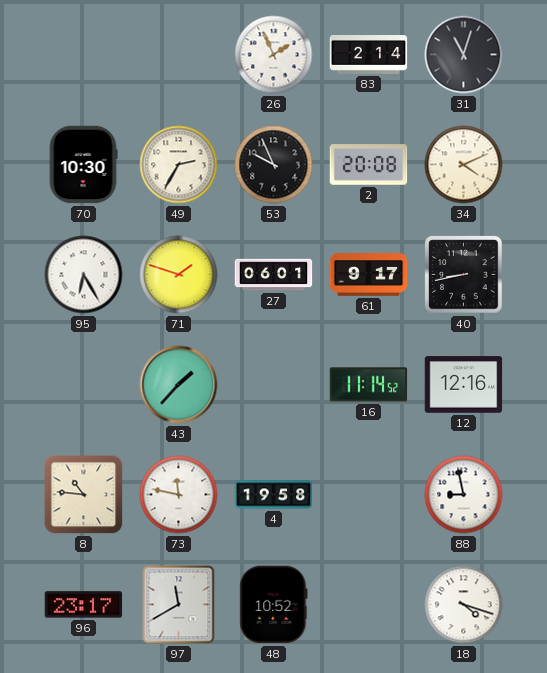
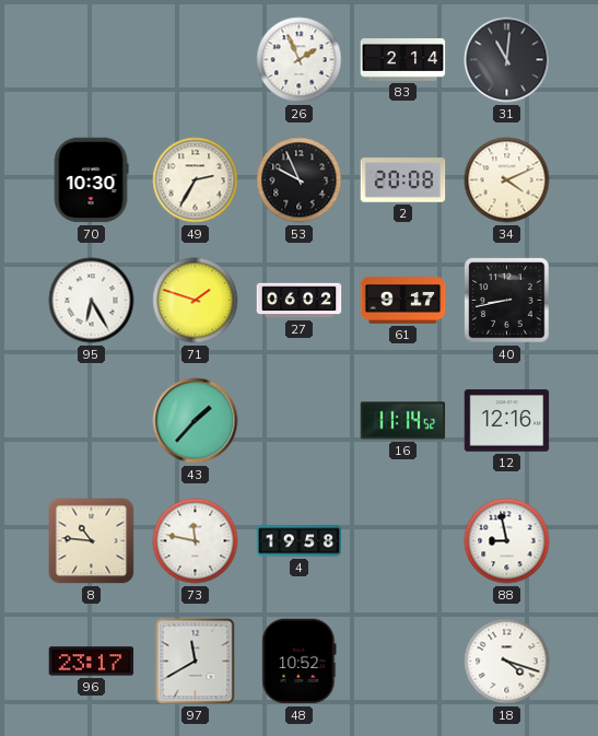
31: 11:03 -> 11:01 (507, 60)
27: 06:01 -> 06:02 (300, 301)
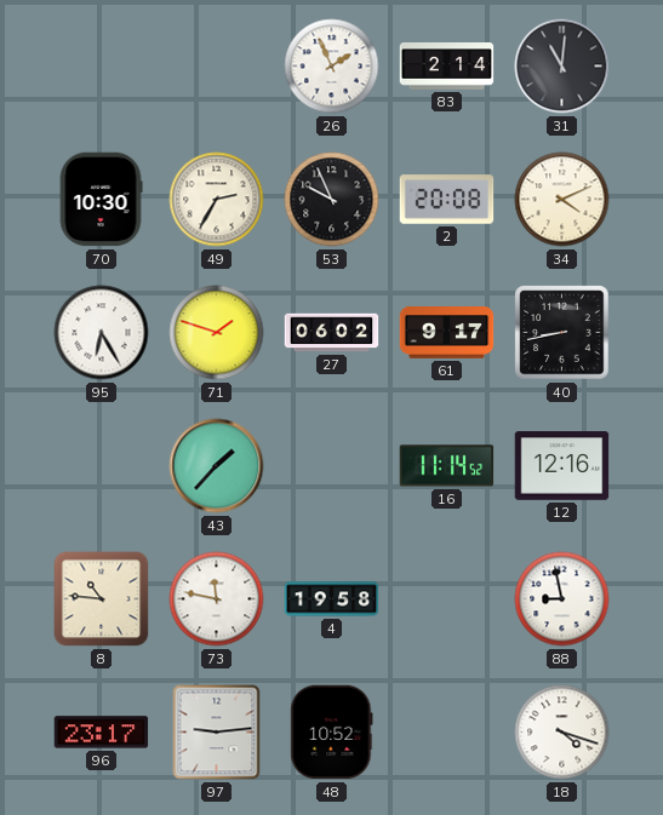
97: 11:40 -> 9:14 (217, 733)
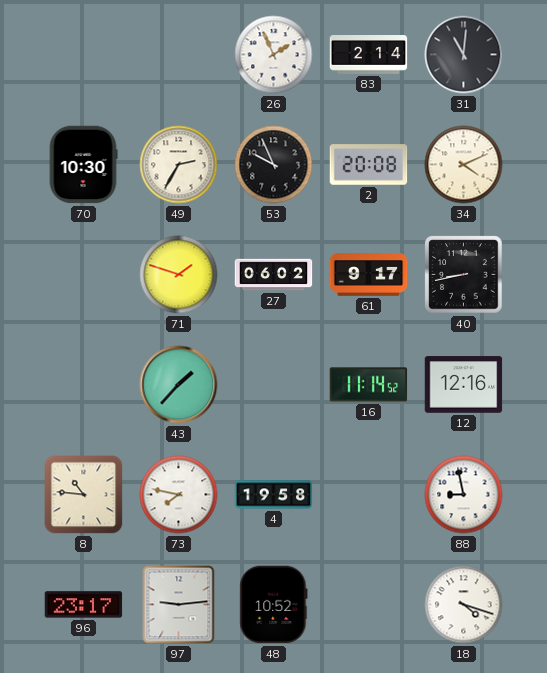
95: 6:25 -> none (102, 333)
73: 11:47 -> 7:47 (179, 495)
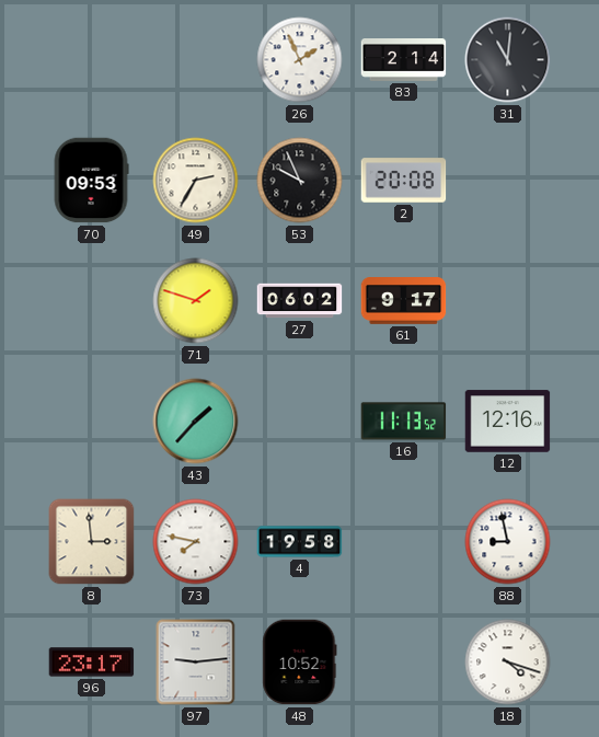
70: 10:30 -> 09:53 (91, 181)
34: 4:11 -> none (464, 165)
40: 8:43 -> none (464, 275)
16: 11:14 -> 11:13 (404, 422)
8: 10:46 -> 2:59 (92, 542)
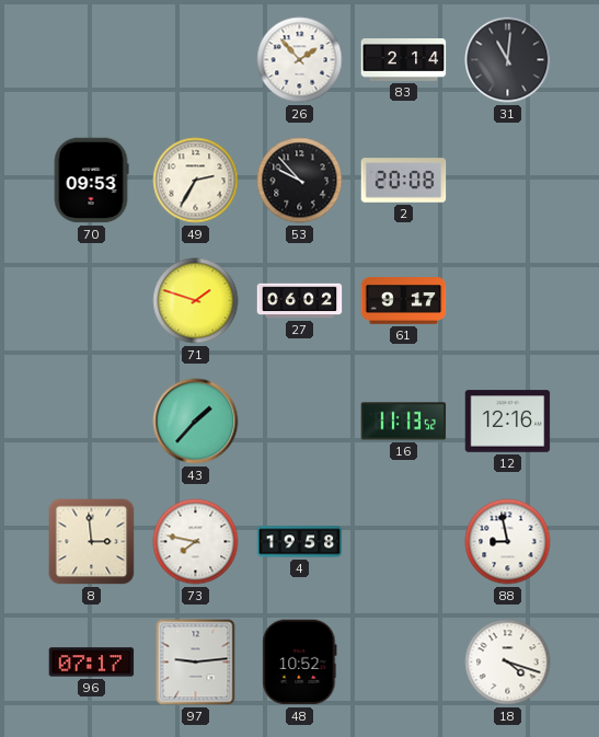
26: 1:56 -> 1:53 (300, 60)
53: 9:56 -> 9:53 (300, 181)
96: 23:17 -> 07:17 (92, 663)
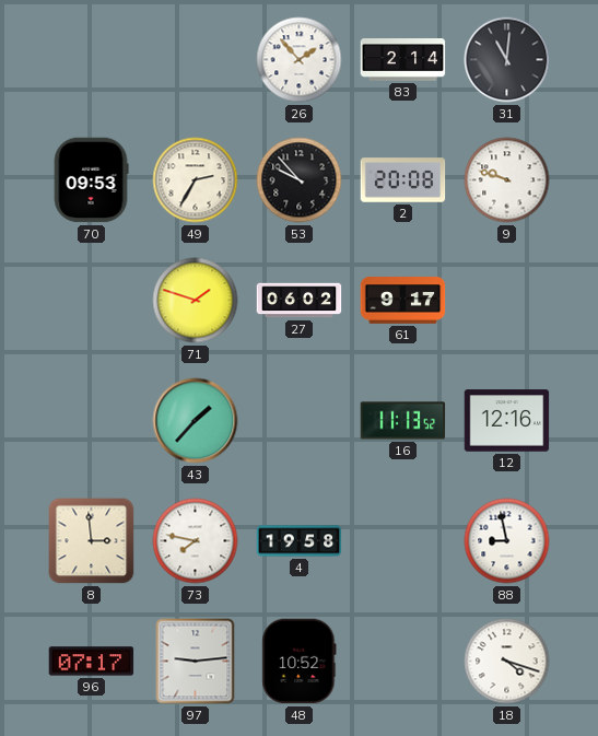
9: none -> 9:48 (507, 180)
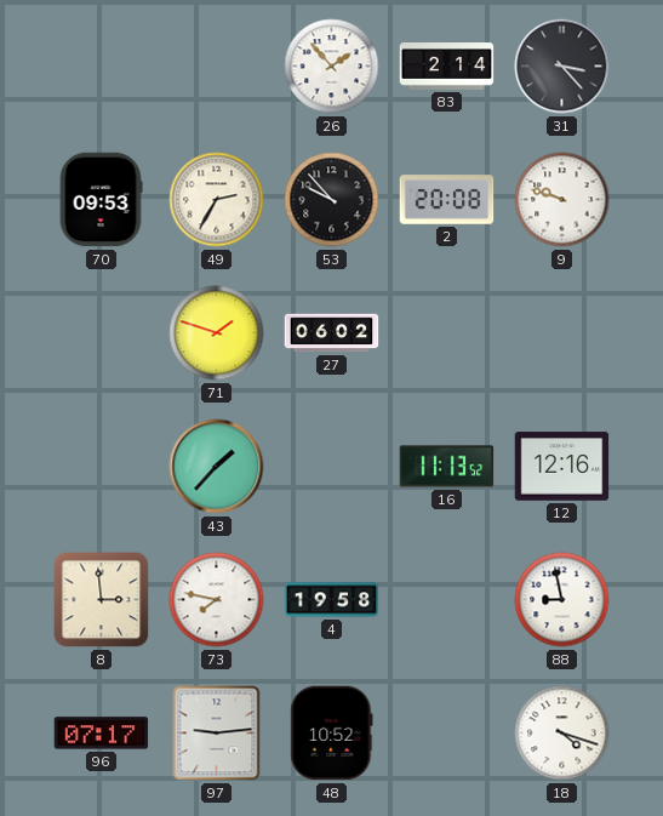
31: 11:01 -> 3:23 (562, 67)
61: 9:17 -> none (403, 301)
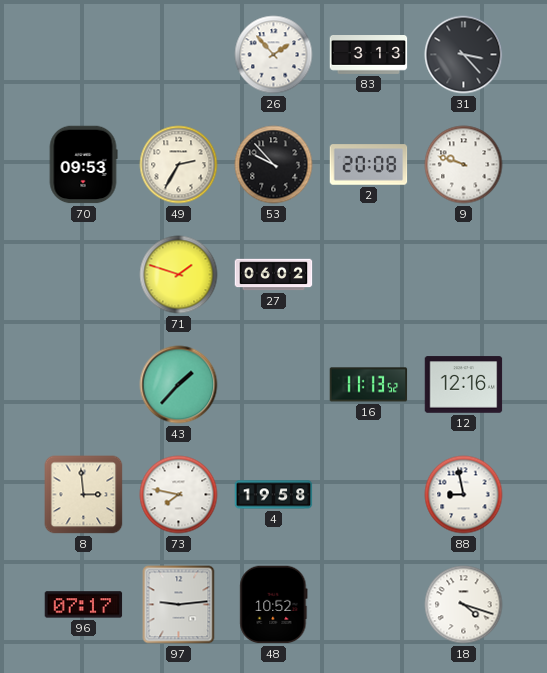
83: 2:14 -> 3:13 (369, 55)
